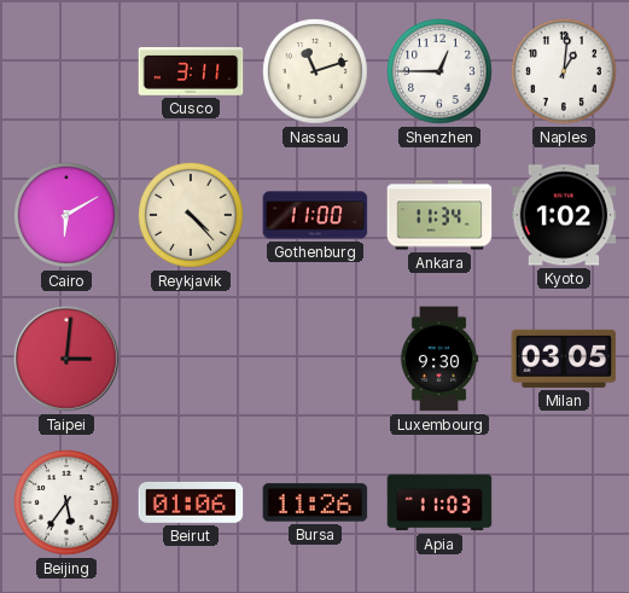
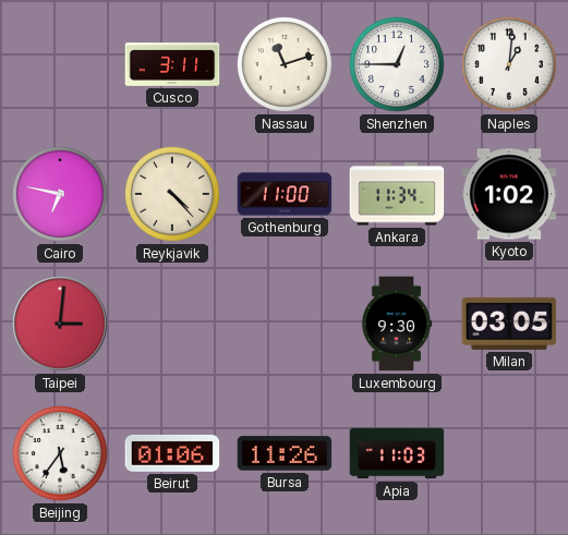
Cairo: 6:10 -> 6:47 (61, 195)
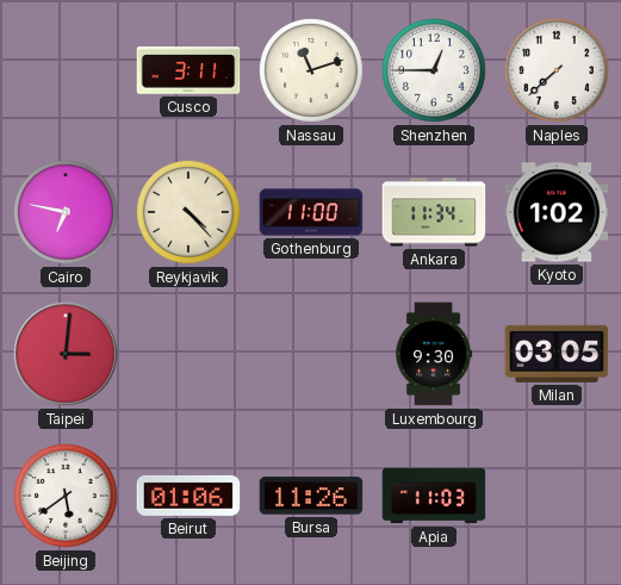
Naples: 1:01 -> 7:38 (558, 71)
Beijing: 5:36 -> 5:39 (67, 497)
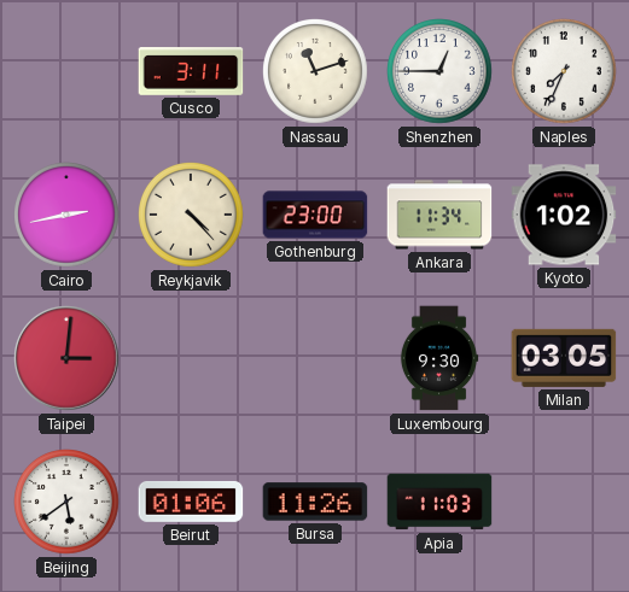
Naples: 7:38 -> 7:34 (565, 72)
Cairo: 6:47 -> 2:43 (68, 216)
Gothenburg: 11:00 -> 23:00 (315, 215)
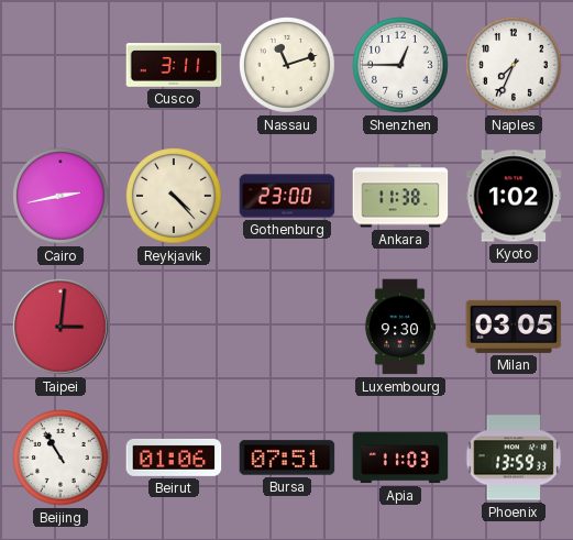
Ankara: 11:34 -> 11:38 (400, 196)
Beijing: 5:39 -> 10:55 (62, 459)
Bursa: 11:26 -> 07:51 (287, 458)
Phoenix: none -> 13:59 (514, 458)
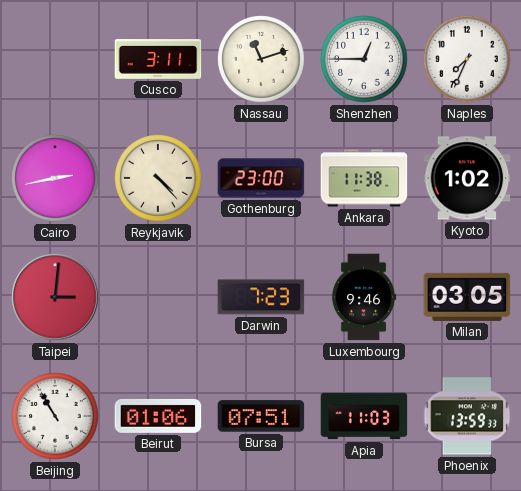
Darwin: none -> 7:23 (261, 297)
Luxembourg: 9:30 -> 9:46 (364, 297)
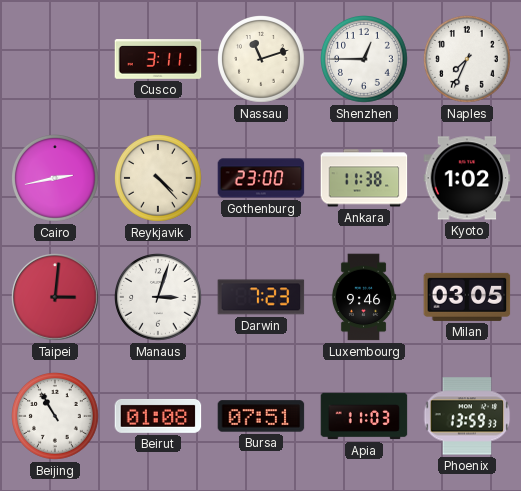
Manaus: none -> 3:03 (159, 298)
Beirut: 01:06 -> 01:08 (158, 416)
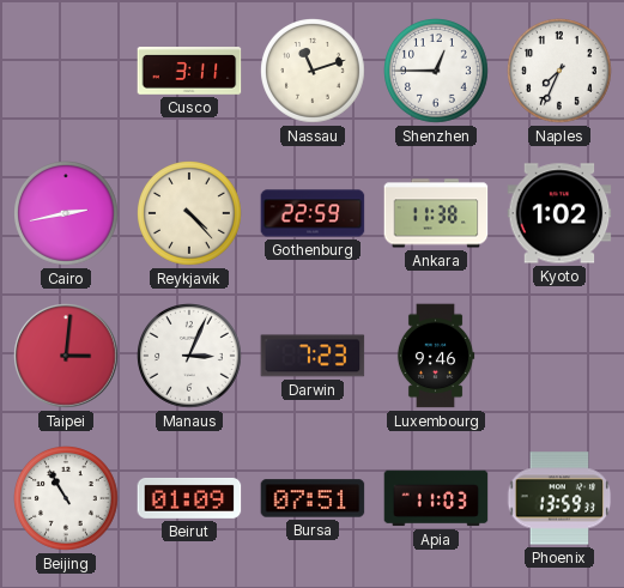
Gothenburg: 23:00 -> 22:59 (313, 213)
Manaus: 3:03 -> 3:04 (190, 357)
Milan: 03:05 -> none (467, 297)
Beirut: 01:08 -> 01:09 (189, 498)
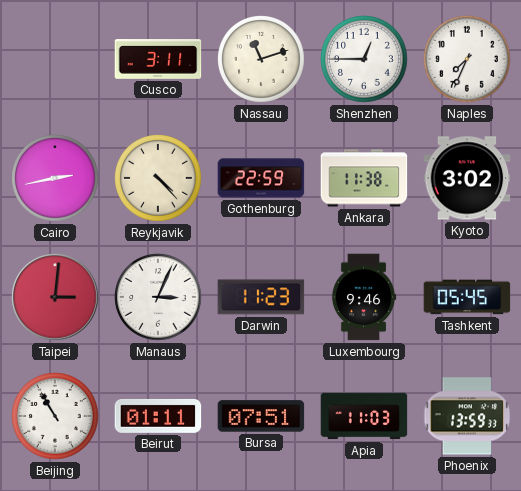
Kyoto: 1:02 -> 3:02 (467, 178)
Darwin: 7:23 -> 11:23 (261, 297)
Tashkent: none -> 05:45 (467, 297)
Beirut: 01:09 -> 01:11 (158, 416)
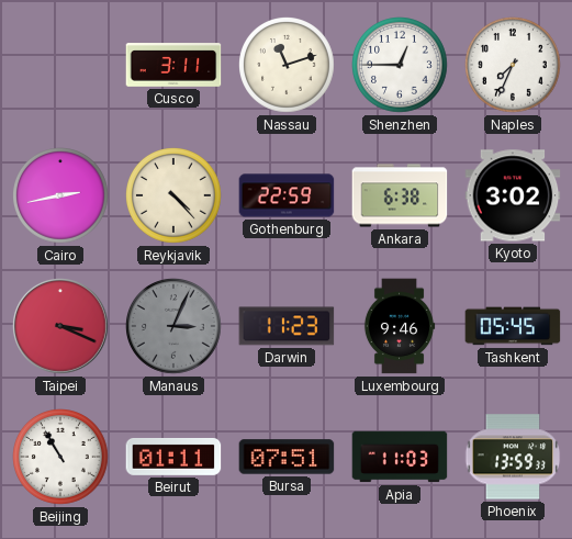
Ankara: 11:38 -> 6:38 (400, 195)
Taipei: 3:01 -> 3:19 (60, 326)
Manaus dial: white -> grey (175, 327)
